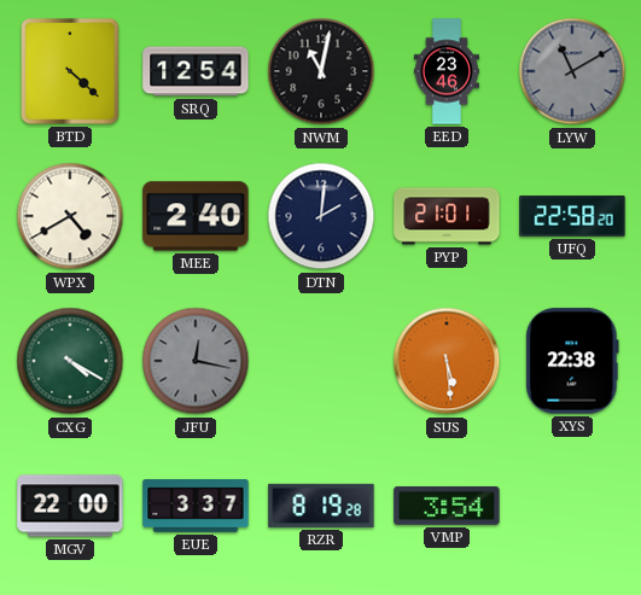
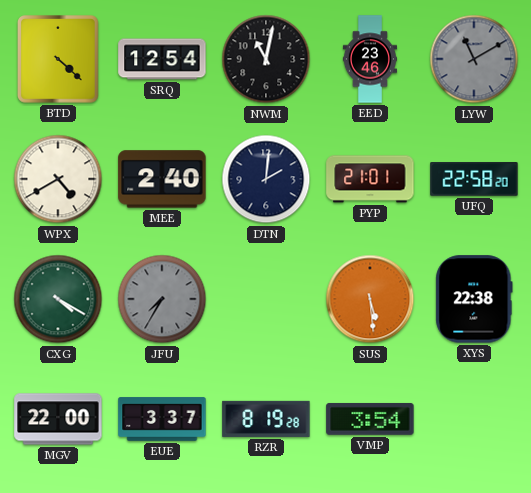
JFU: 12:17 -> 7:35 (162, 299)
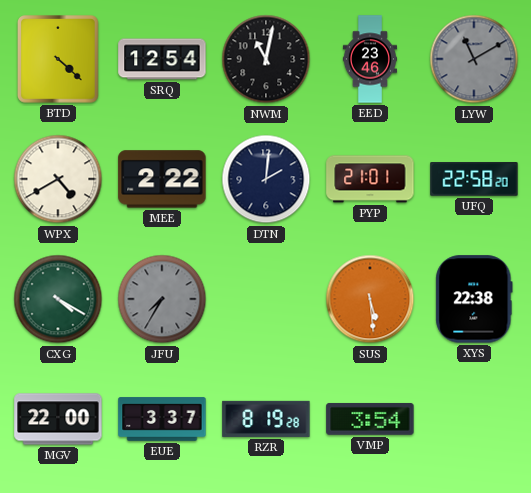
MEE: 2:40 -> 2:22 (162, 179)
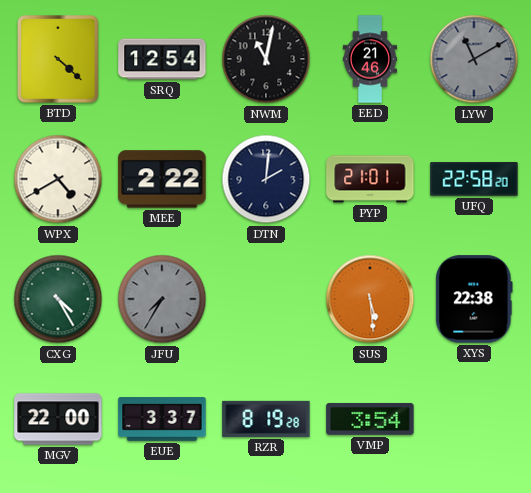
EED: 23:46 -> 21:46 (370, 59)
CXG: 4:20 -> 4:25 (58, 299)
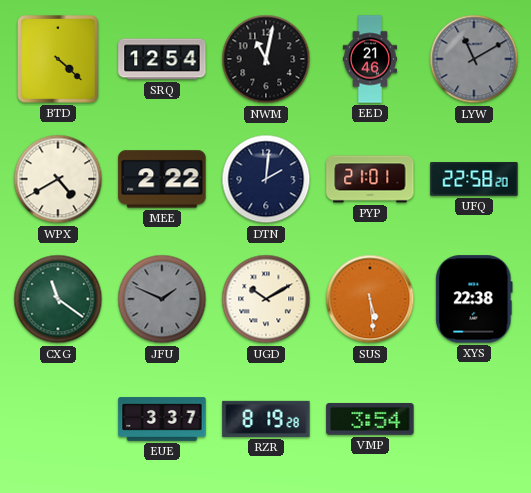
CXG: 4:25 -> 11:21 (58, 299)
JFU: 7:35 -> 1:49 (162, 299)
UGD: none -> 10:10 (266, 299)
MGV: 22:00 -> none (58, 419)
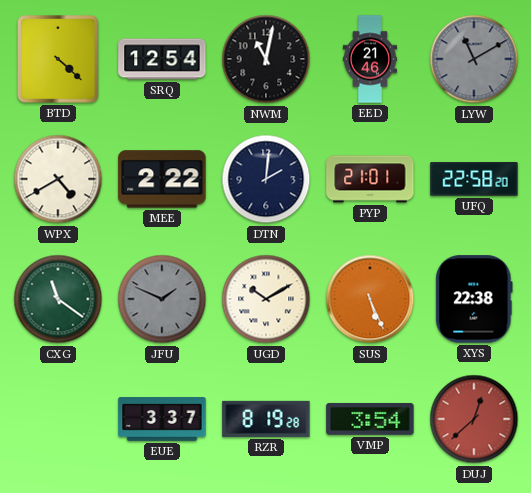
SUS: 5:29 -> 5:26 (370, 299)
DUJ: none -> 12:38 (474, 419)
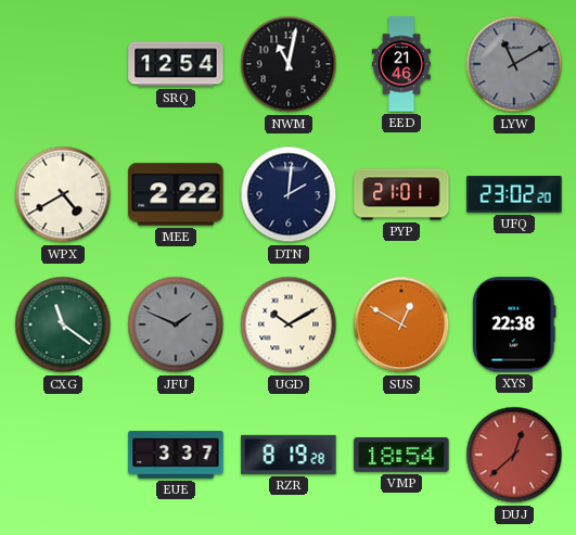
BTD: 4:22 -> none (59, 59)
UFQ: 22:58 -> 23:02 (514, 194)
SUS: 5:26 -> 12:50 (401, 324)
VMP: 3:54 -> 18:54 (401, 455)
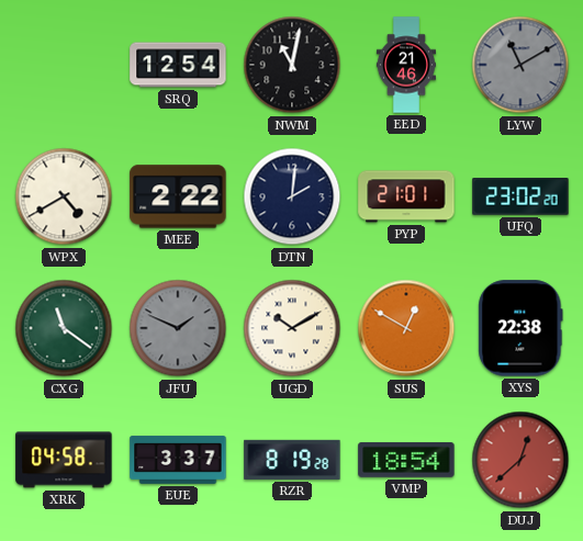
XRK: none -> 04:58 (64, 460)
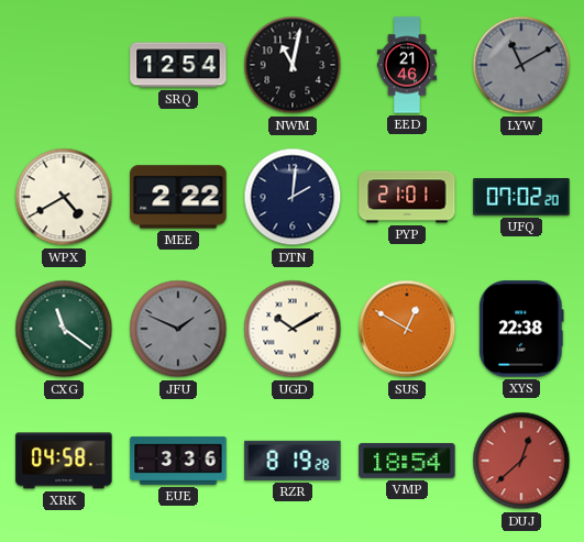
UFQ: 23:02 -> 07:02 (521, 197)
EUE: 3:37 -> 3:36 (178, 461)
